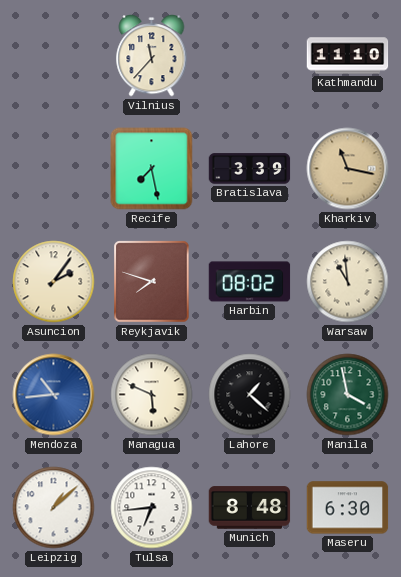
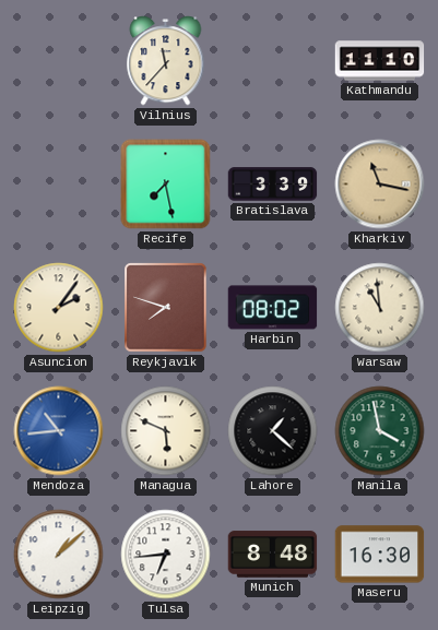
Maseru: 6:30 -> 16:30 (380, 555)
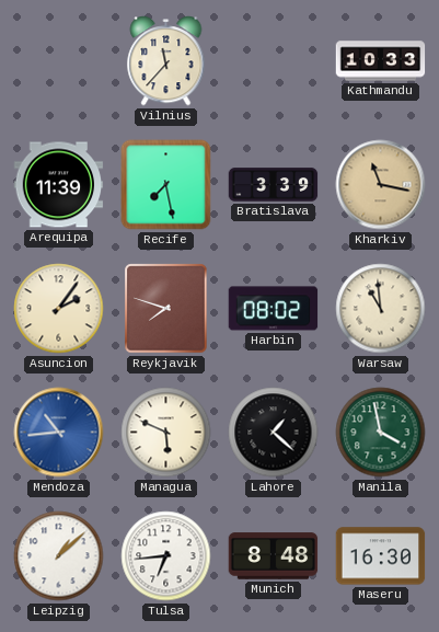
Kathmandu: 11:10 -> 10:33 (381, 61)
Arequipa: none -> 11:39 (59, 185)
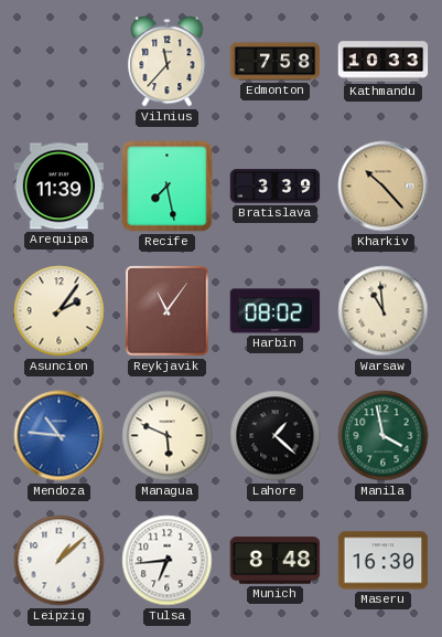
Edmonton: none -> 7:58 (276, 62)
Kharkiv: 11:17 -> 10:23 (384, 187)
Reykjavik: 7:48 -> 11:06 (168, 311)
Mendoza: 10:44 -> 10:46 (60, 436)
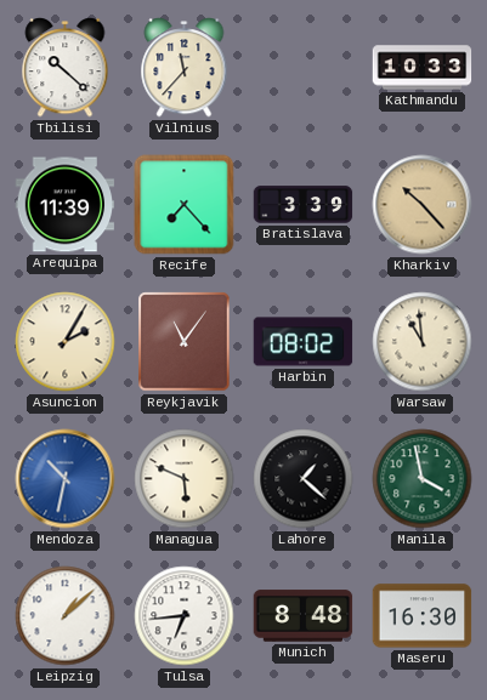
Tbilisi: none -> 10:22 (66, 68)
Edmonton: 7:58 -> none (276, 62)
Recife: 7:28 -> 7:23 (185, 205)
Asuncion: 2:06 -> 2:05 (66, 342)
Mendoza: 10:46 -> 10:32 (66, 479)
